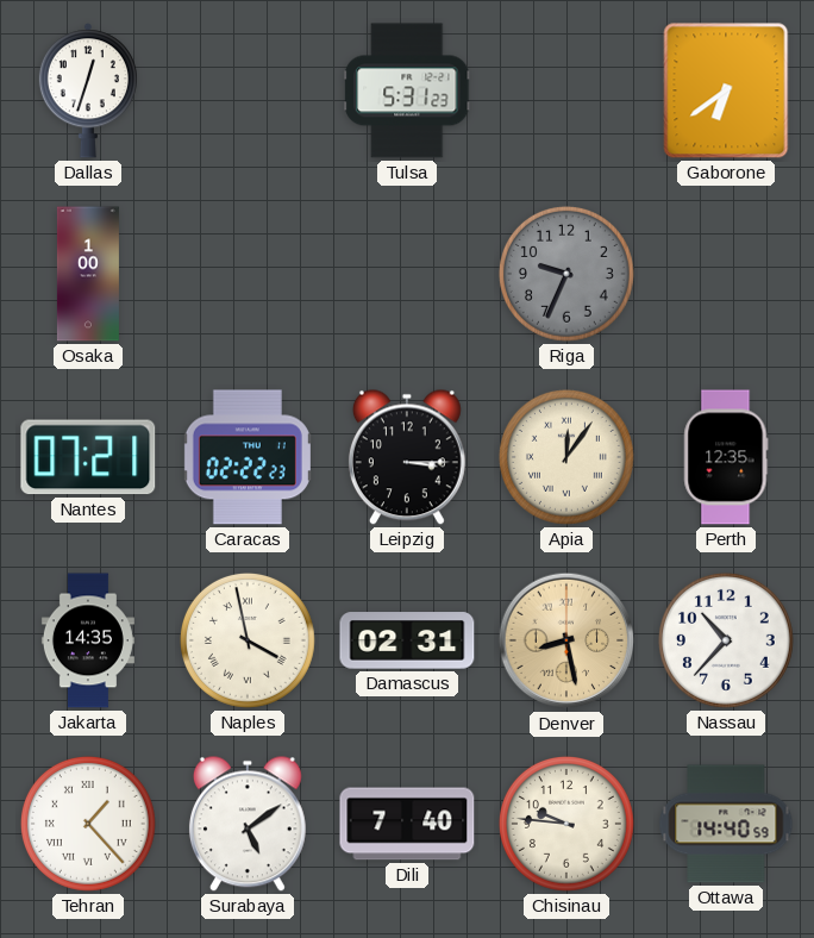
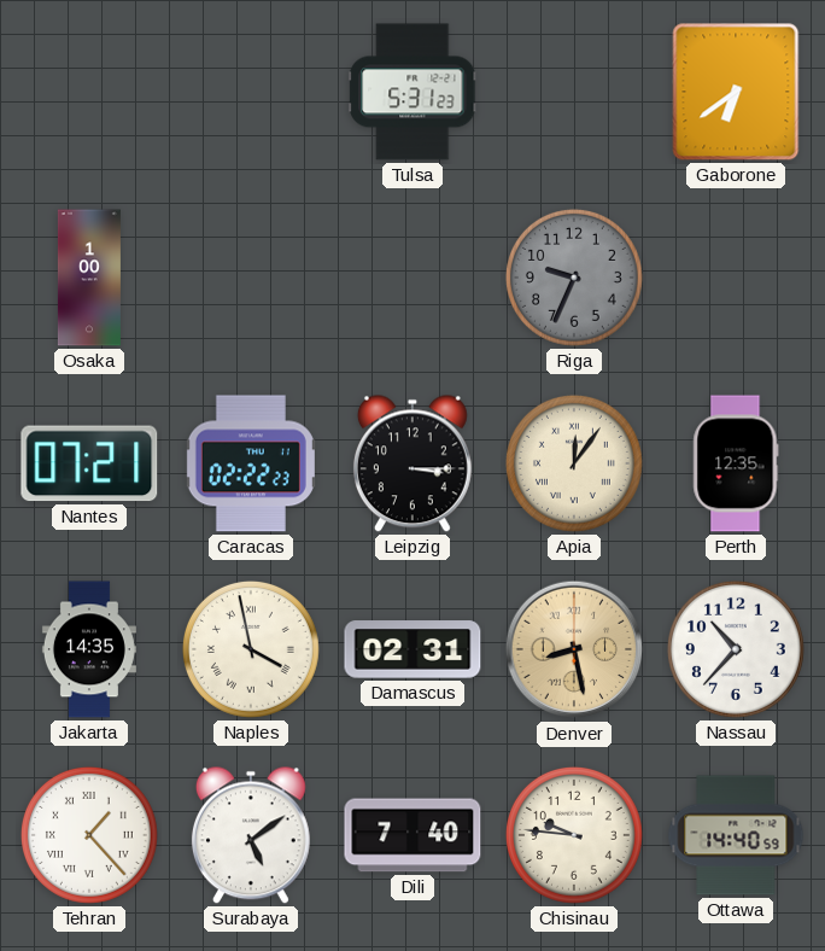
Dallas: 12:33 -> none (88, 90)
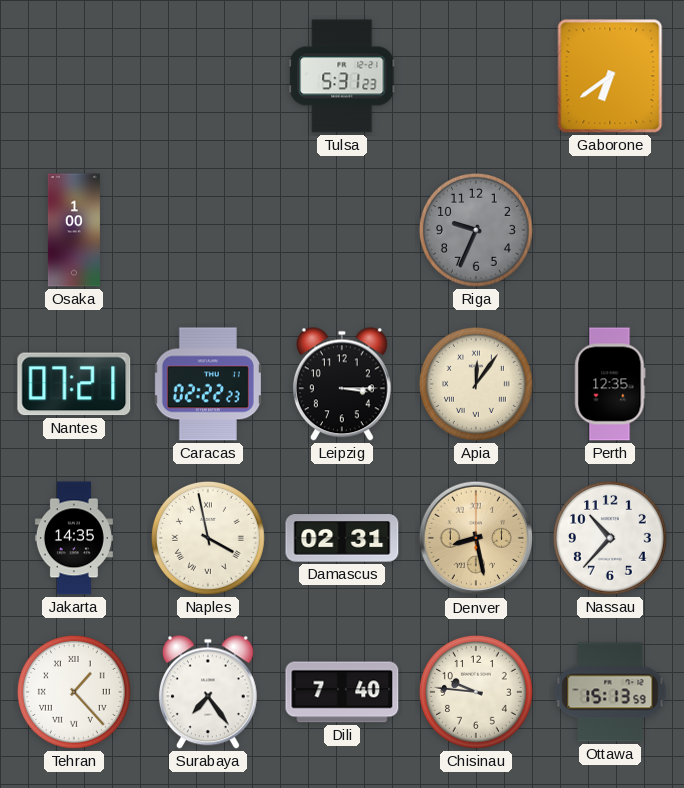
Surabaya: 5:09 -> 7:24 (208, 692)
Ottawa: 14:40 -> 15:13 (610, 692)
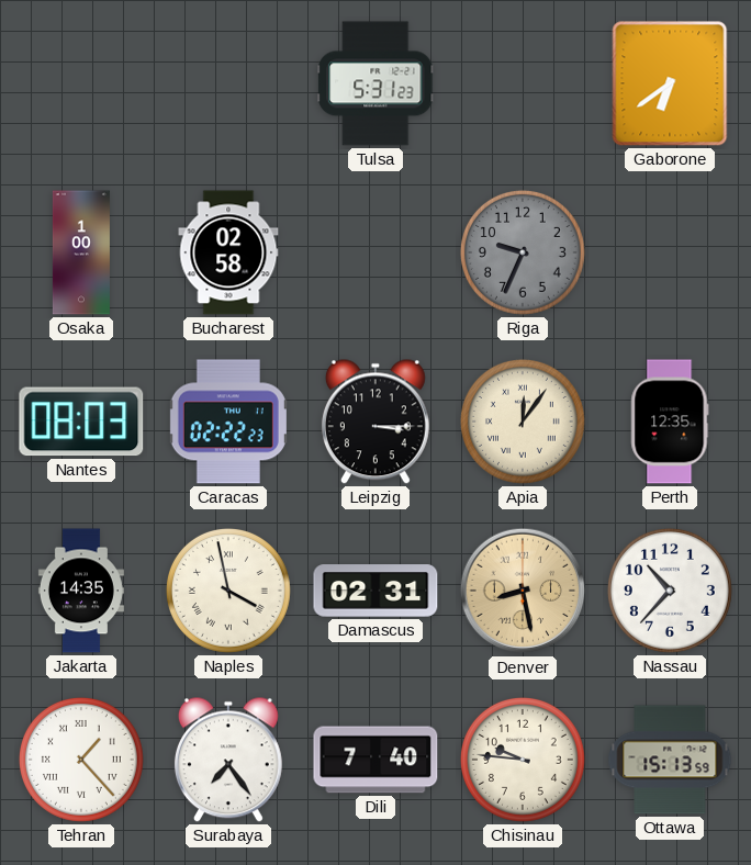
Bucharest: none -> 02:58 (228, 252)
Nantes: 07:21 -> 08:03 (81, 422)
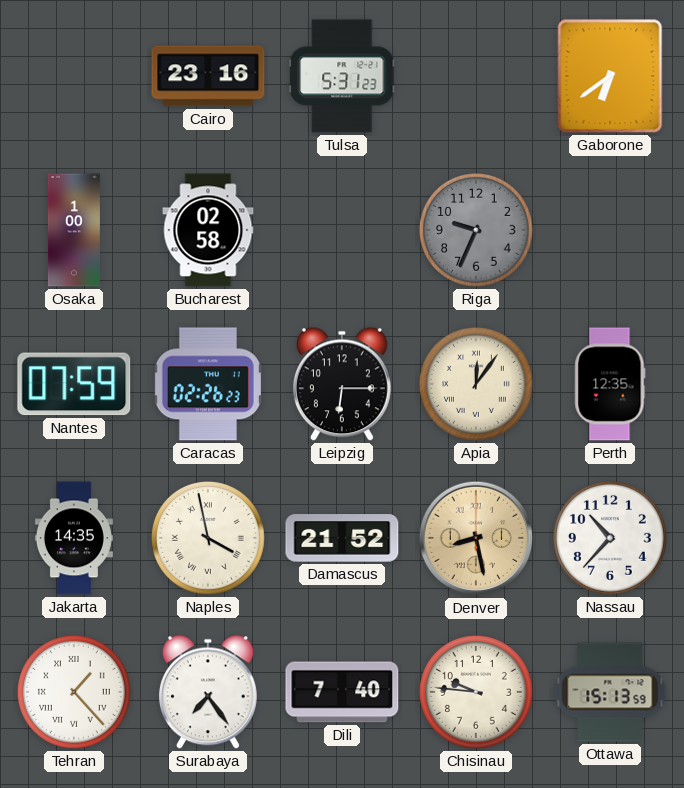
Cairo: none -> 23:16 (208, 76)
Nantes: 08:03 -> 07:59 (74, 384)
Caracas: 02:22 -> 02:26 (208, 384)
Leipzig: 3:15 -> 6:15 (342, 384)
Damascus: 02:31 -> 21:52 (342, 538)
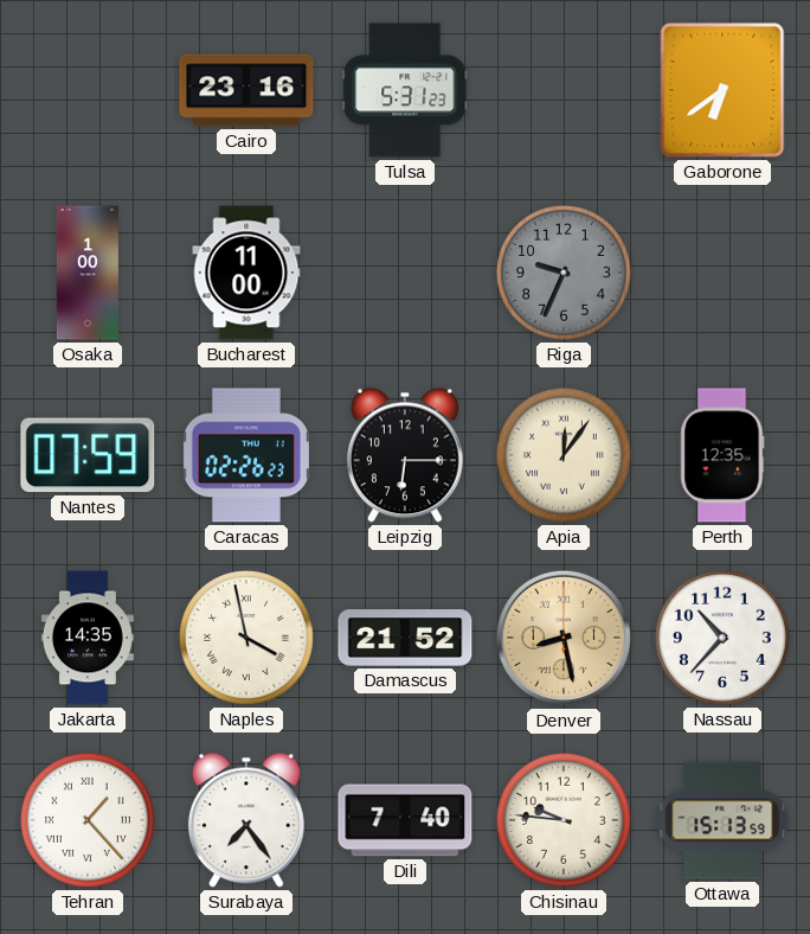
Bucharest: 02:58 -> 11:00 (246, 273)
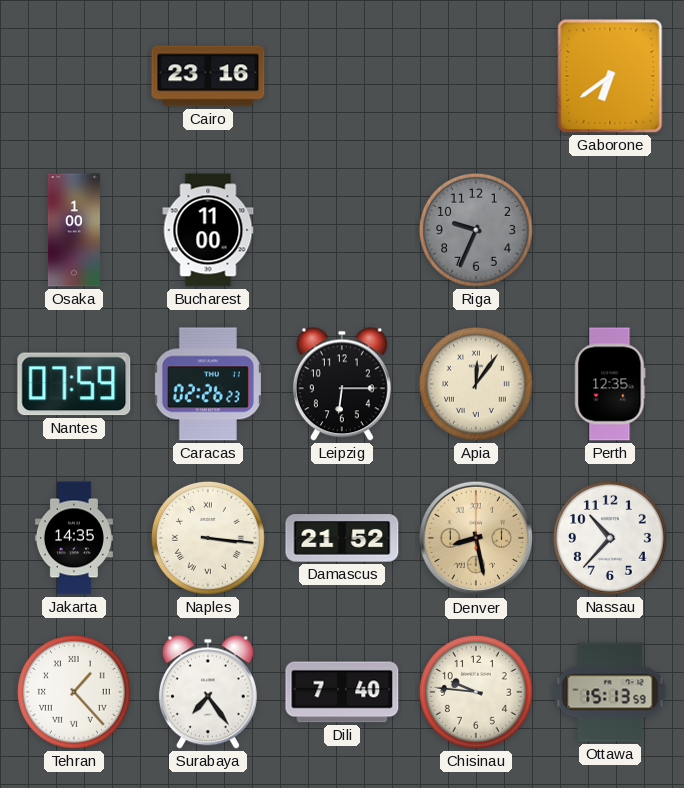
Tulsa: 5:31 -> none (405, 90)
Naples: 3:58 -> 3:16 (208, 538)
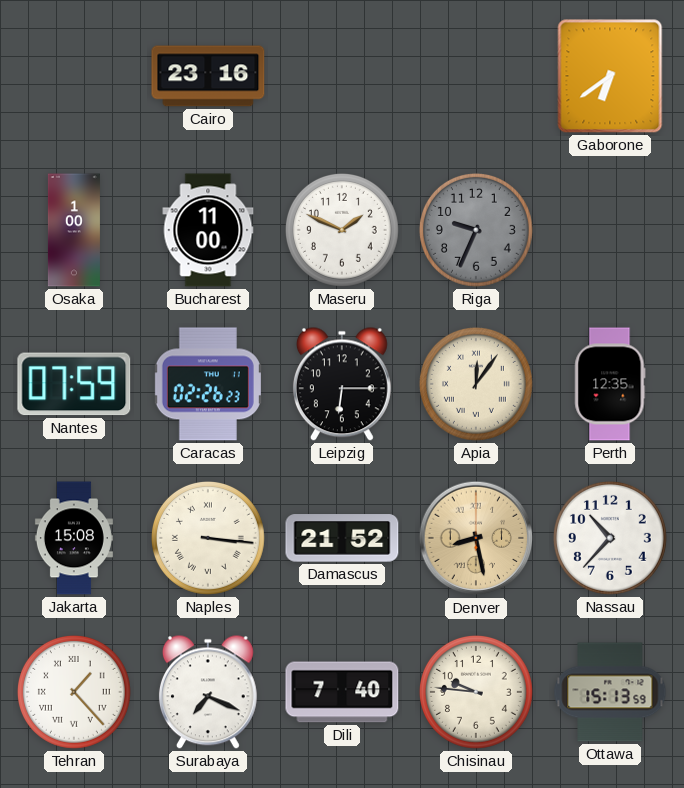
Maseru: none -> 1:49 (342, 230)
Jakarta: 14:35 -> 15:08 (74, 538)
Surabaya: 7:24 -> 7:19 (208, 692)
